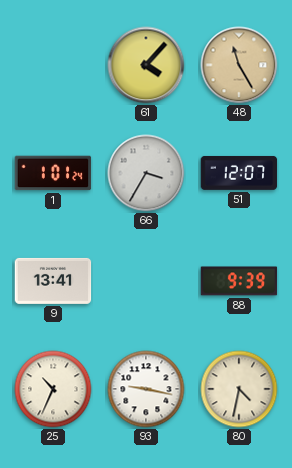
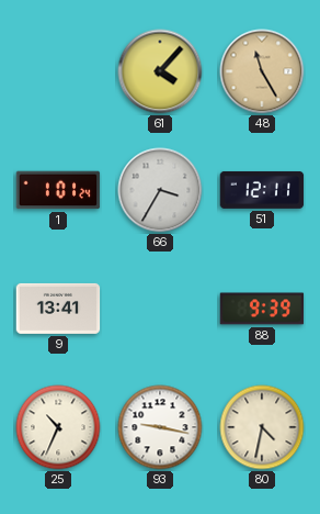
51: 12:07 -> 12:11 (262, 190)
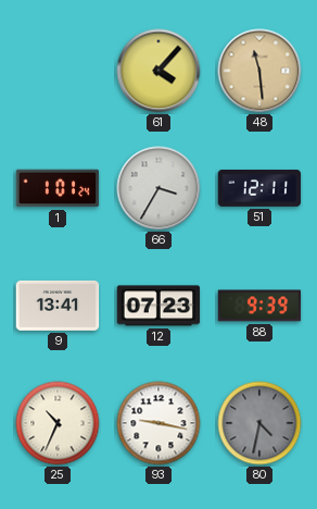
48: 11:25 -> 11:29 (259, 71)
12: none -> 07:23 (158, 306)
80 dial: cream -> grey (259, 423)
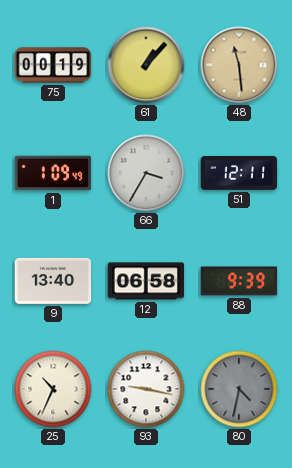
75: none -> 00:19 (53, 65)
61: 4:07 -> 1:07 (146, 65)
1: 1:01 -> 1:09 (53, 173)
9: 13:41 -> 13:40 (53, 281)
12: 07:23 -> 06:58 (146, 281)
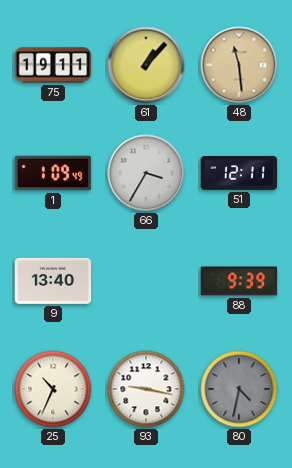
75: 00:19 -> 19:11 (53, 65)
12: 06:58 -> none (146, 281)
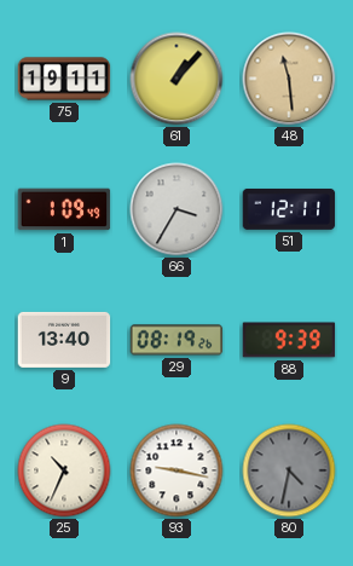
29: none -> 08:19 (176, 340)
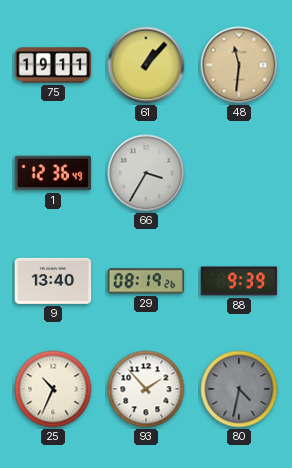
48: 11:29 -> 11:31 (239, 65)
1: 1:09 -> 12:36 (53, 173)
51: 12:11 -> none (289, 209)
93: 9:17 -> 1:53 (146, 389)
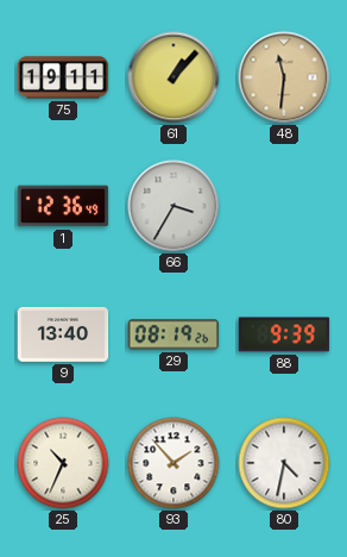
80 dial: grey -> white (284, 463)
